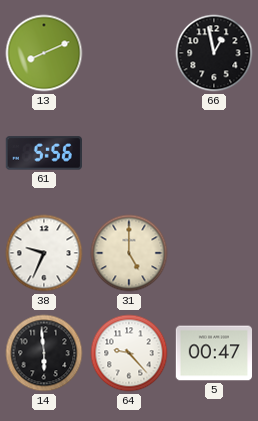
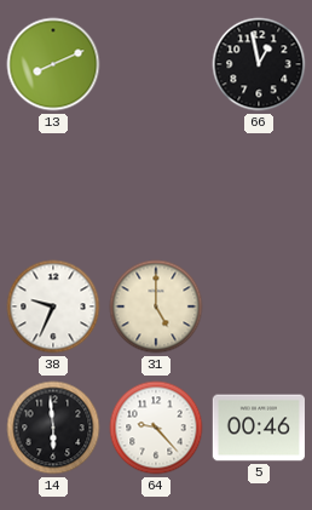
61: 5:56 -> none (44, 153)
5: 00:47 -> 00:46 (258, 428)
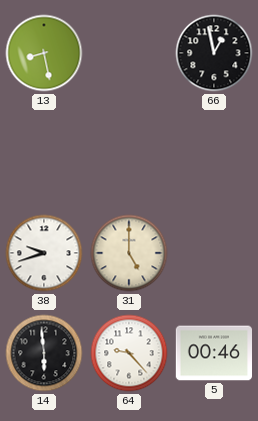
13: 8:11 -> 8:28 (44, 53)
38: 9:34 -> 9:42 (44, 253)
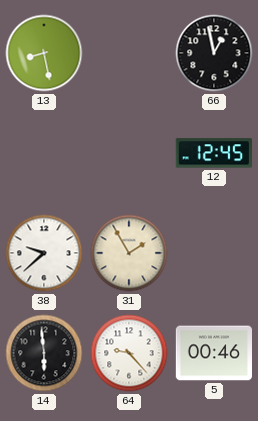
12: none -> 12:45 (214, 153)
38: 9:42 -> 9:38 (44, 253)
31: 5:00 -> 1:55 (129, 253)
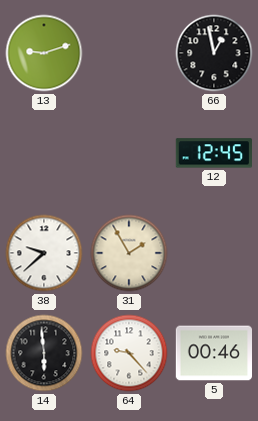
13: 8:28 -> 9:12 (44, 53)
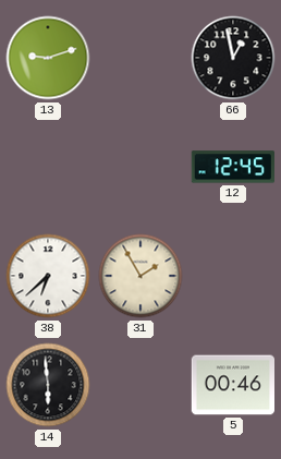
38: 9:38 -> 6:38 (48, 276)
64: 9:23 -> none (129, 353)
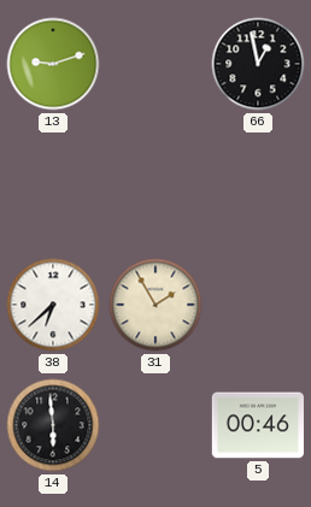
12: 12:45 -> none (233, 167)
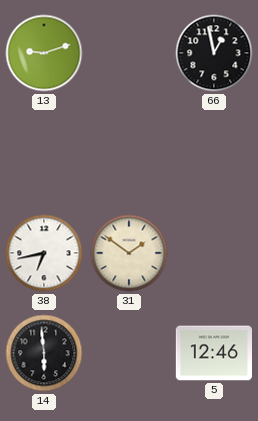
38: 6:38 -> 6:43 (44, 253)
31: 1:55 -> 1:51 (129, 253)
5: 00:46 -> 12:46 (213, 353)
